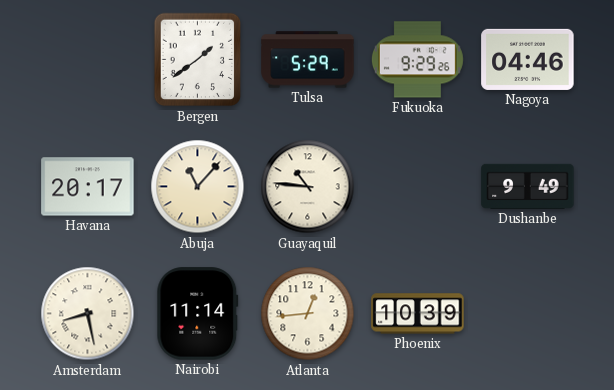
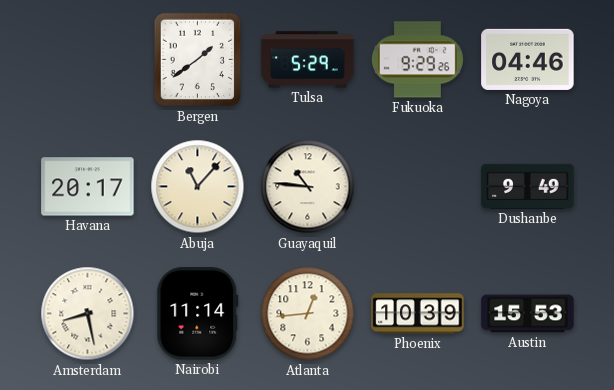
Austin: none -> 15:53 (528, 314)
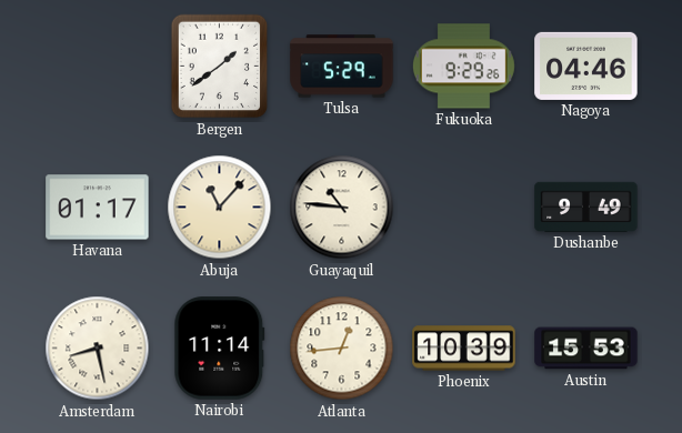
Havana: 20:17 -> 01:17 (98, 208)
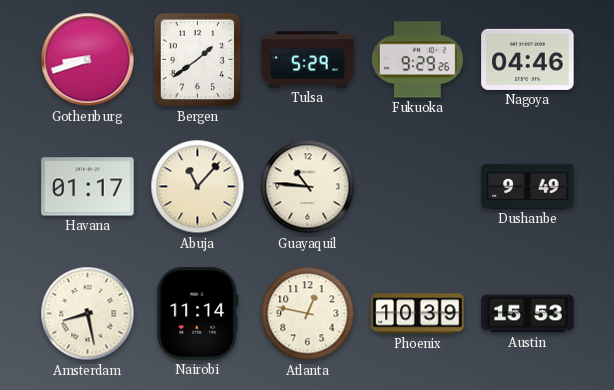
Gothenburg: none -> 8:42 (88, 60)
Atlanta: 12:44 -> 12:47 (308, 314)
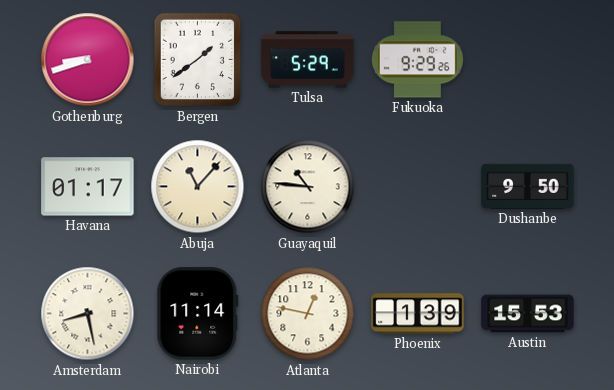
Nagoya: 04:46 -> none (528, 59)
Dushanbe: 9:49 -> 9:50 (528, 186)
Phoenix: 10:39 -> 1:39 (418, 314)
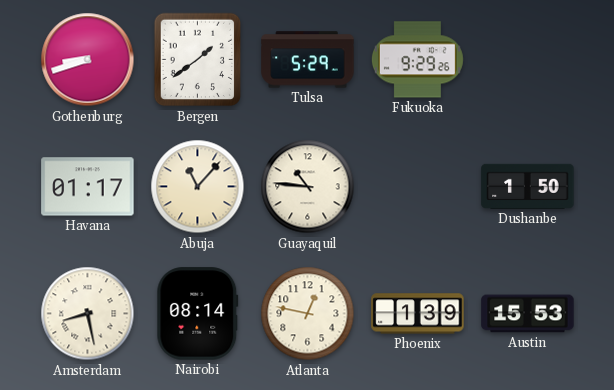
Dushanbe: 9:50 -> 1:50 (528, 186)
Nairobi: 11:14 -> 08:14 (198, 314)
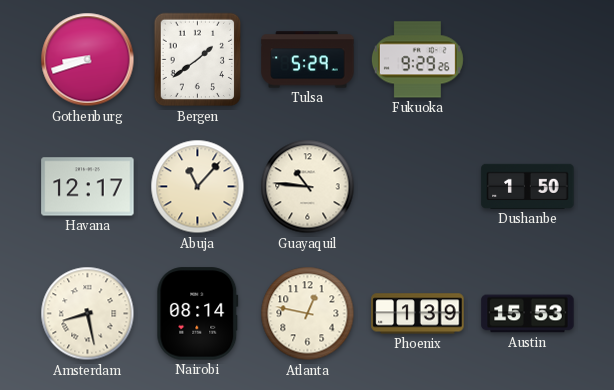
Havana: 01:17 -> 12:17 (88, 187)
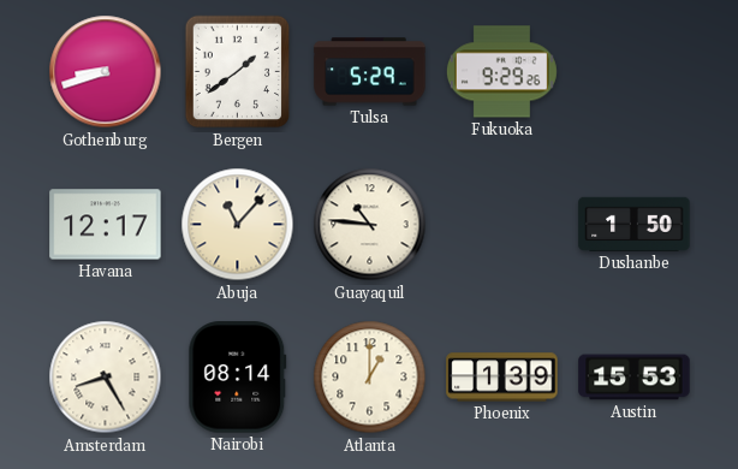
Amsterdam: 8:28 -> 8:25 (106, 378)
Atlanta: 12:47 -> 1:00 (370, 378)
